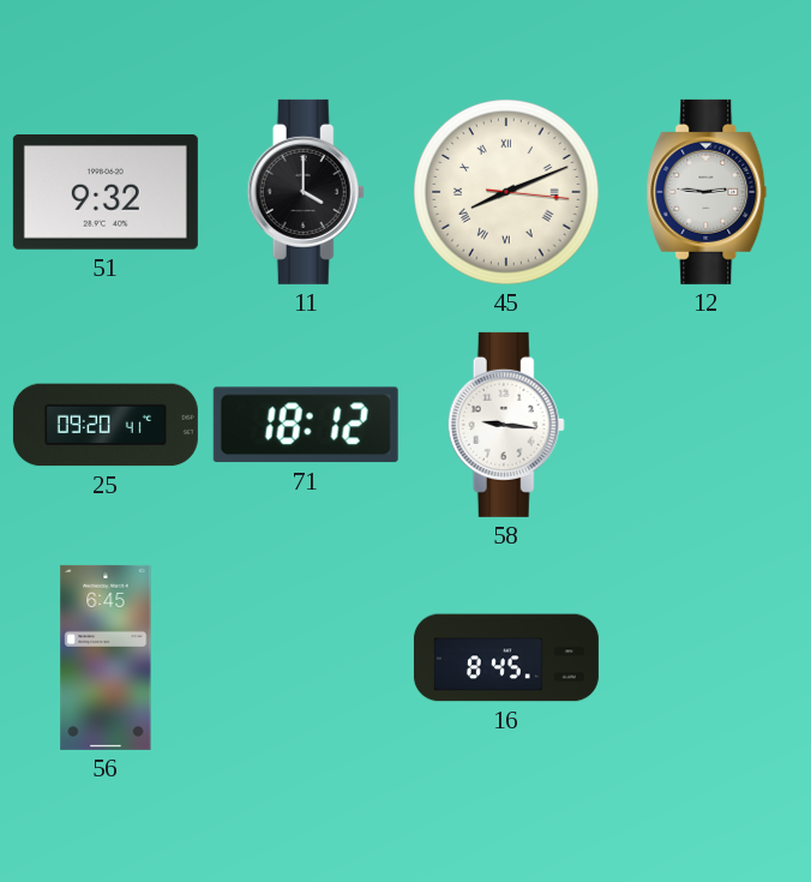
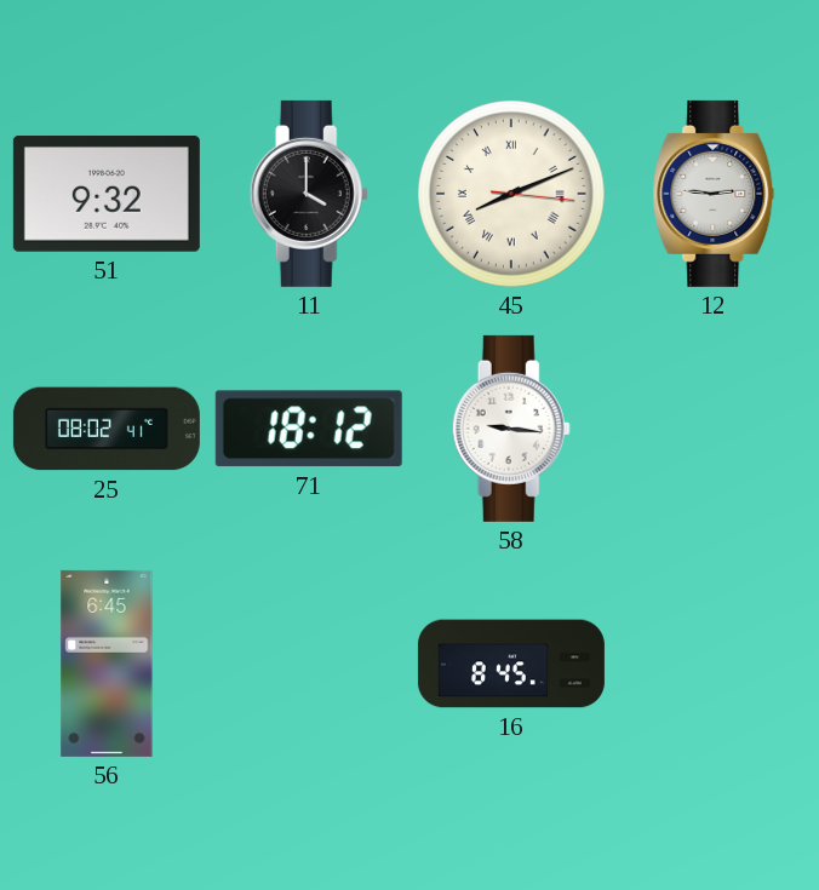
25: 09:20 -> 08:02 (107, 429)
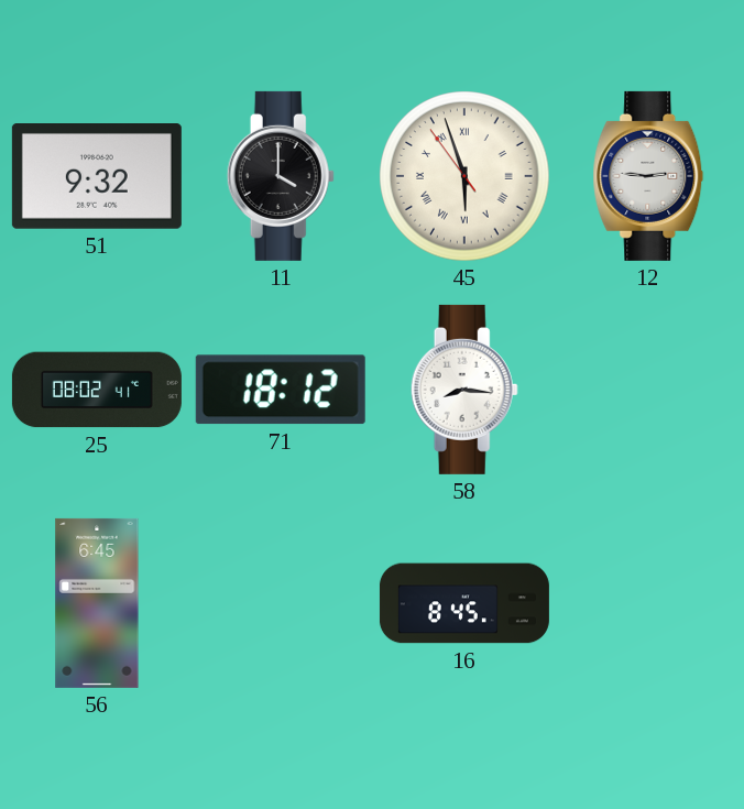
45: 8:11 -> 5:56 (464, 176)
58: 9:16 -> 8:16 (464, 390)
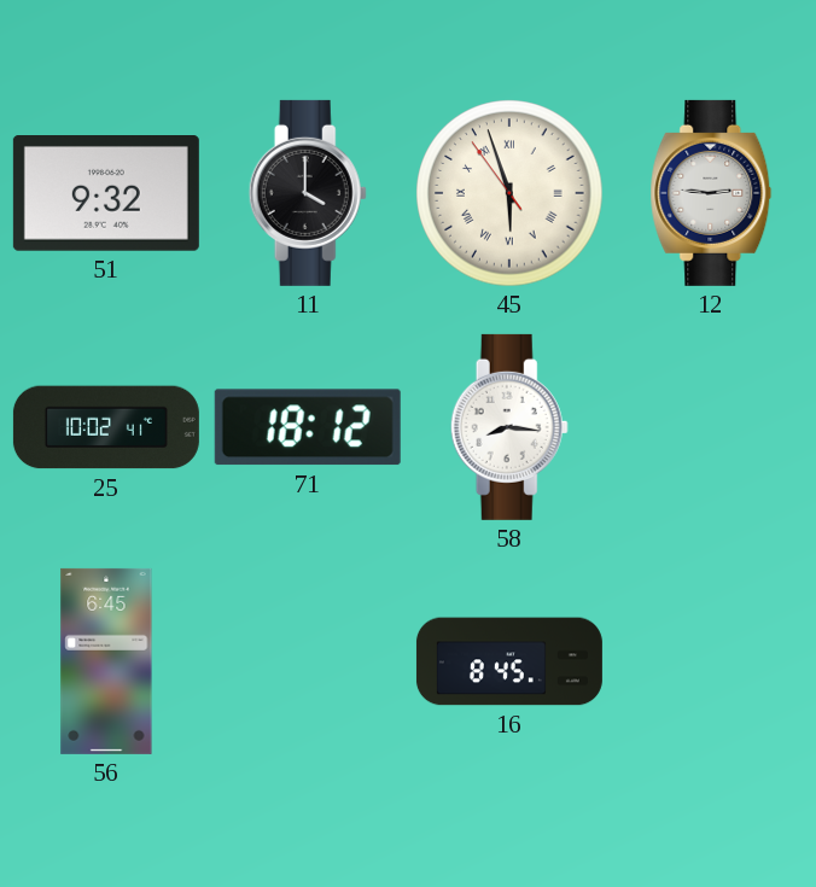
25: 08:02 -> 10:02 (106, 427)
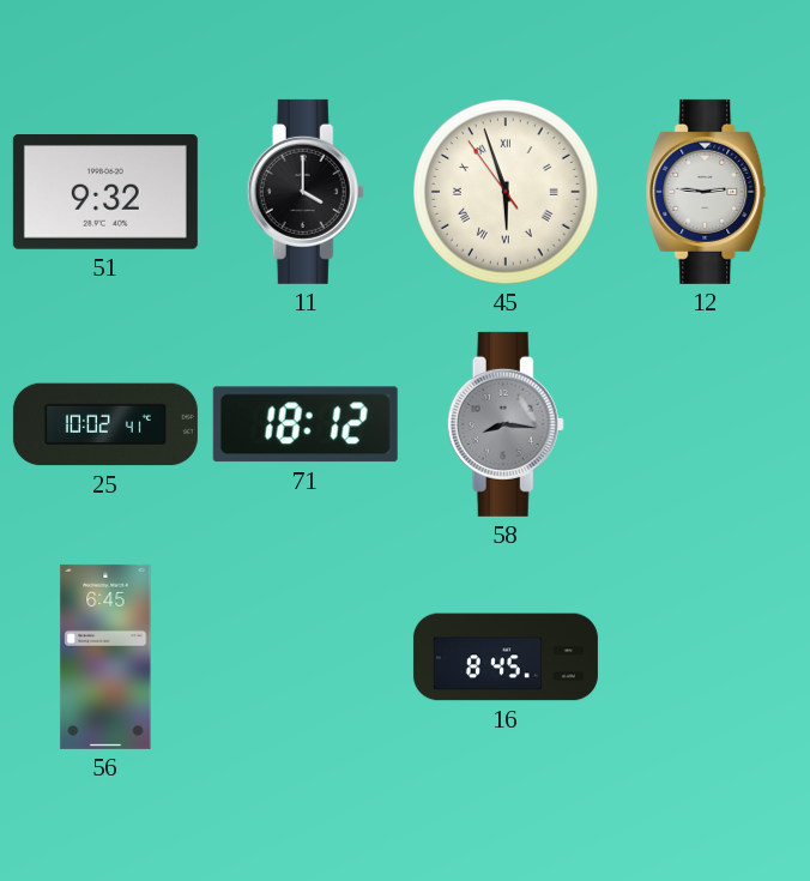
58 dial: white -> grey (506, 424)
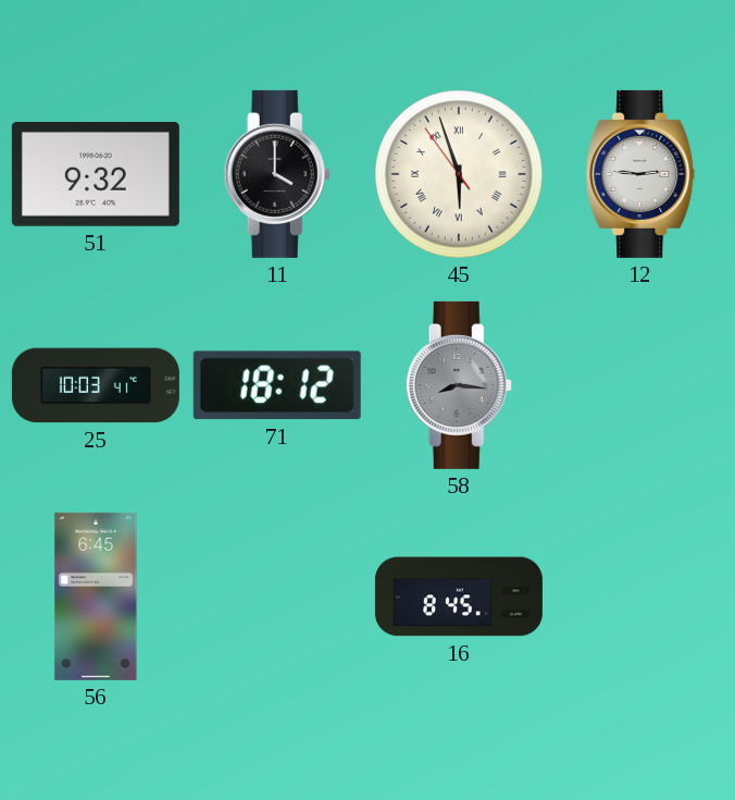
25: 10:02 -> 10:03 (96, 385)
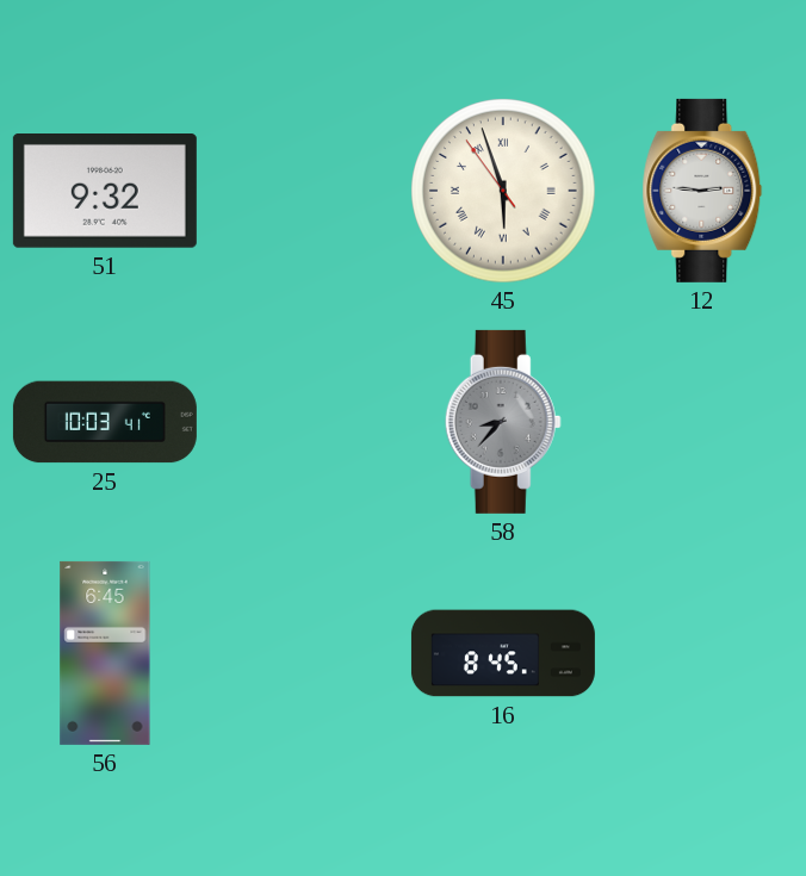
11: 4:00 -> none (277, 174)
71: 18:12 -> none (277, 385)
58: 8:16 -> 8:37 (503, 422)
